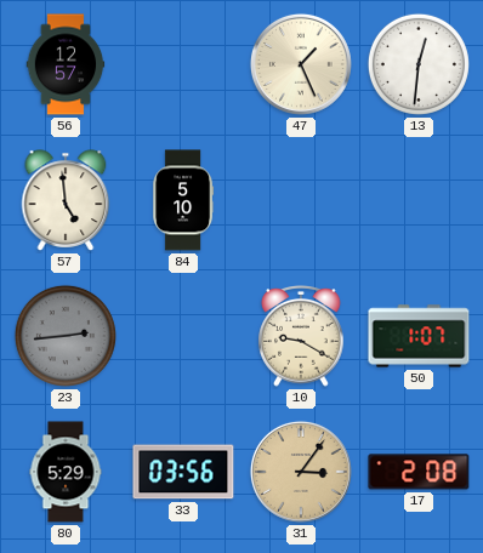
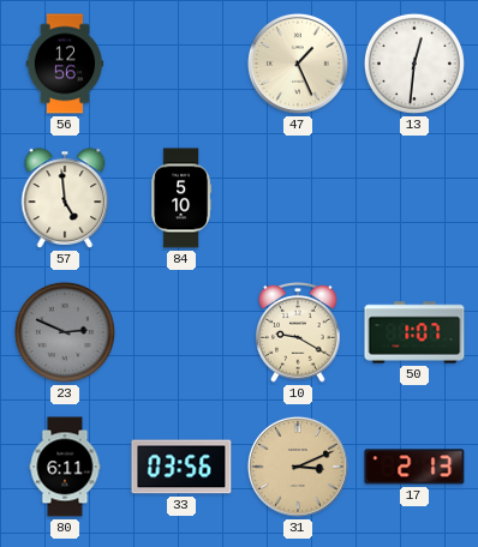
56: 12:57 -> 12:56 (65, 64)
23: 2:44 -> 2:49 (65, 332)
80: 5:29 -> 6:11 (65, 467)
31: 3:06 -> 3:11 (298, 467)
17: 2:08 -> 2:13 (414, 467)
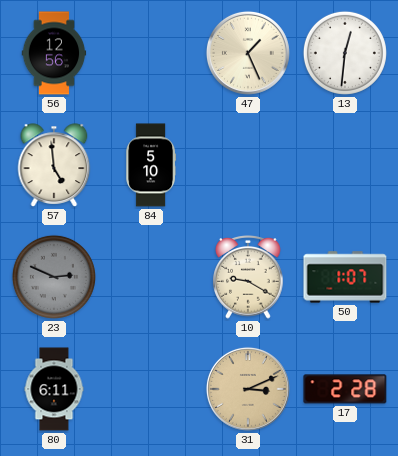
33: 03:56 -> none (181, 467)
17: 2:13 -> 2:28 (345, 389)
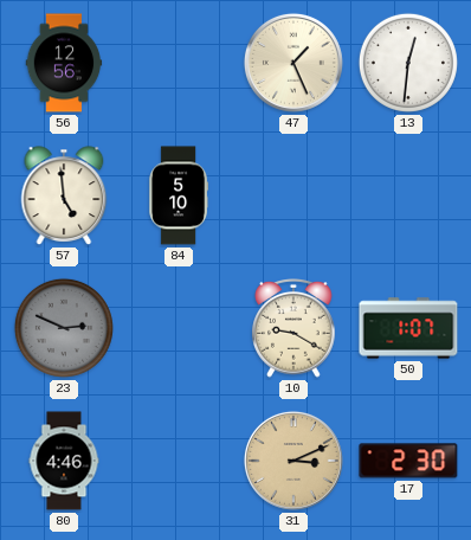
80: 6:11 -> 4:46 (64, 461)
17: 2:28 -> 2:30 (408, 461)
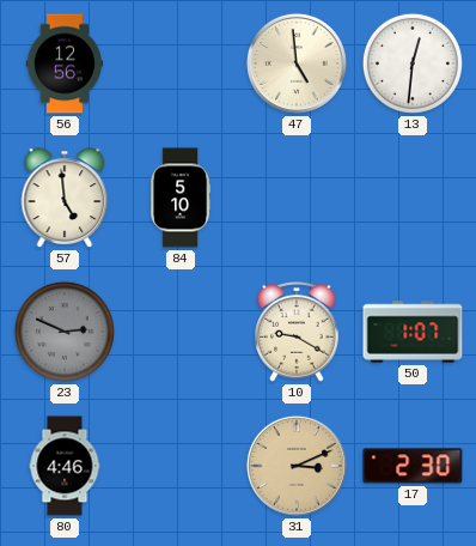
47: 1:26 -> 4:59 (297, 63)
